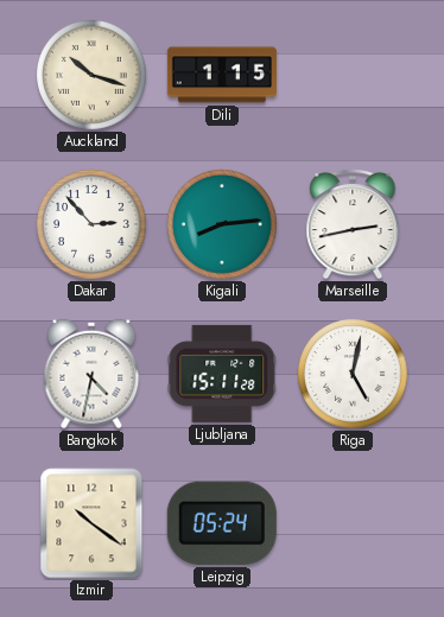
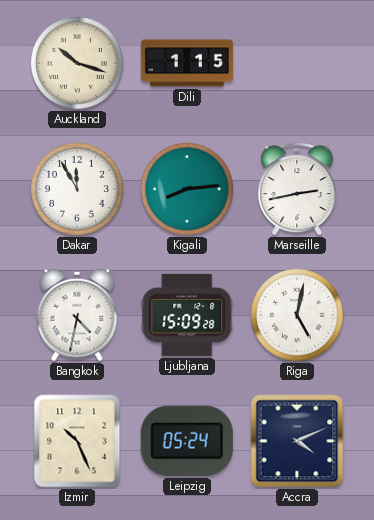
Dakar: 2:53 -> 11:55 (78, 190)
Ljubljana: 15:11 -> 15:09 (187, 315)
Izmir: 10:21 -> 10:26 (77, 441)
Accra: none -> 4:11 (297, 441)
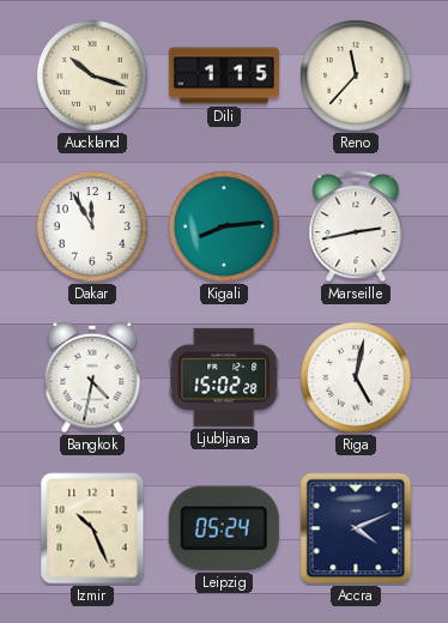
Reno: none -> 11:37 (357, 77)
Ljubljana: 15:09 -> 15:02 (224, 377)
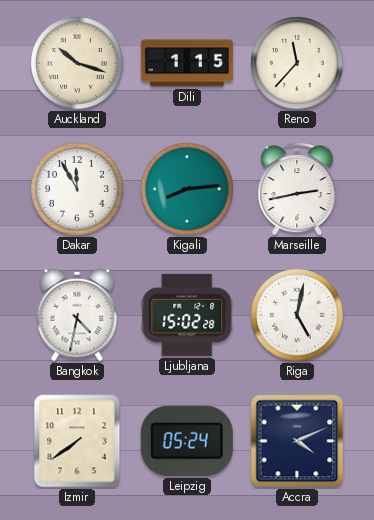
Izmir: 10:26 -> 7:39 (77, 441)
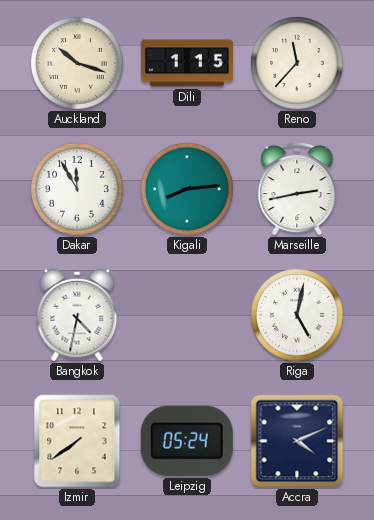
Ljubljana: 15:02 -> none (187, 315)
